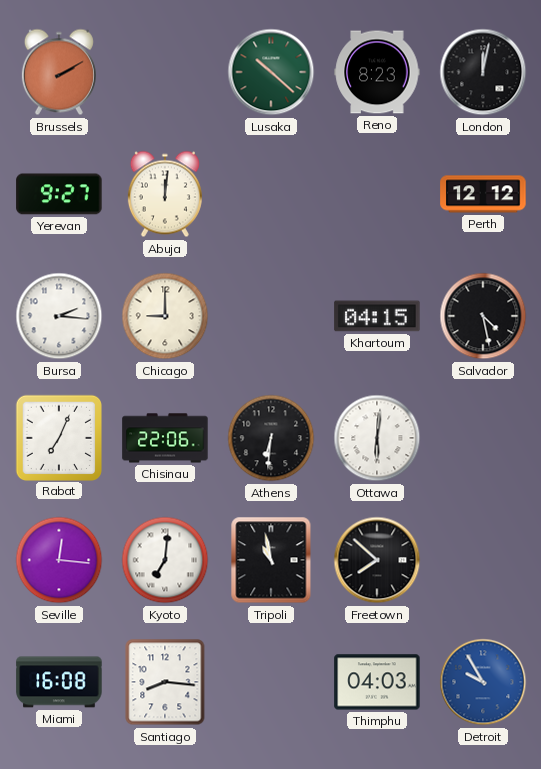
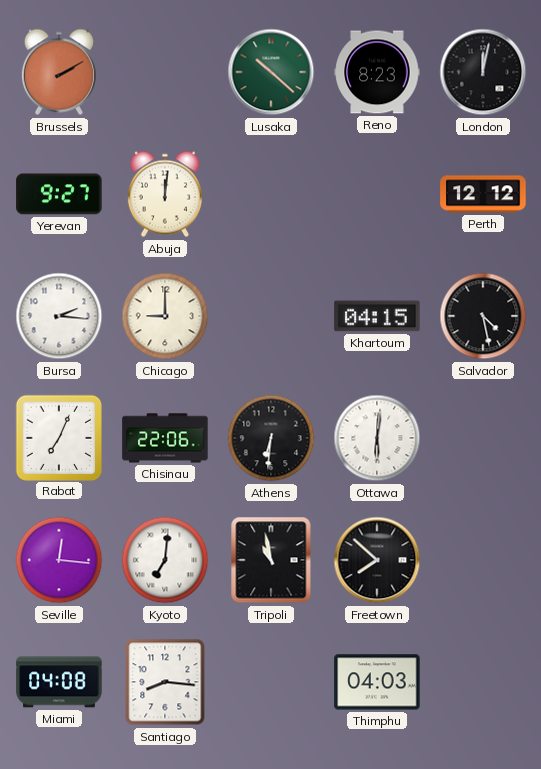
Miami: 16:08 -> 04:08 (59, 682)
Detroit: 9:55 -> none (483, 682)
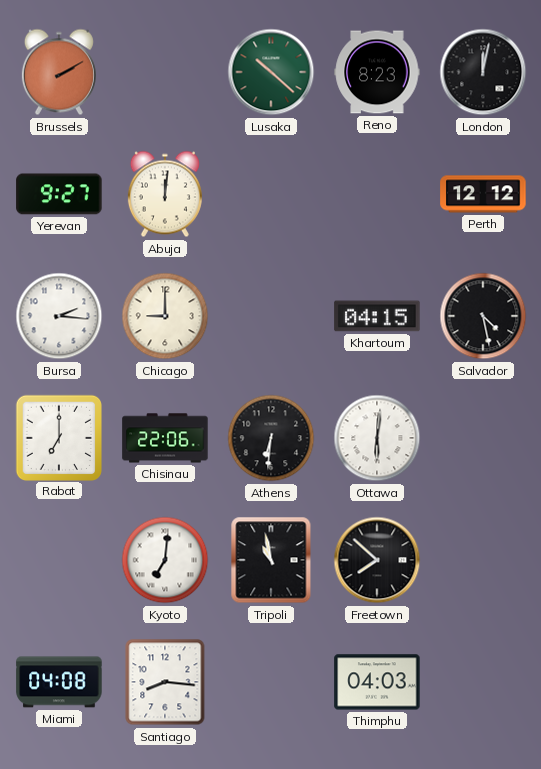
Rabat: 7:04 -> 7:00 (58, 437)
Seville: 12:16 -> none (59, 560)
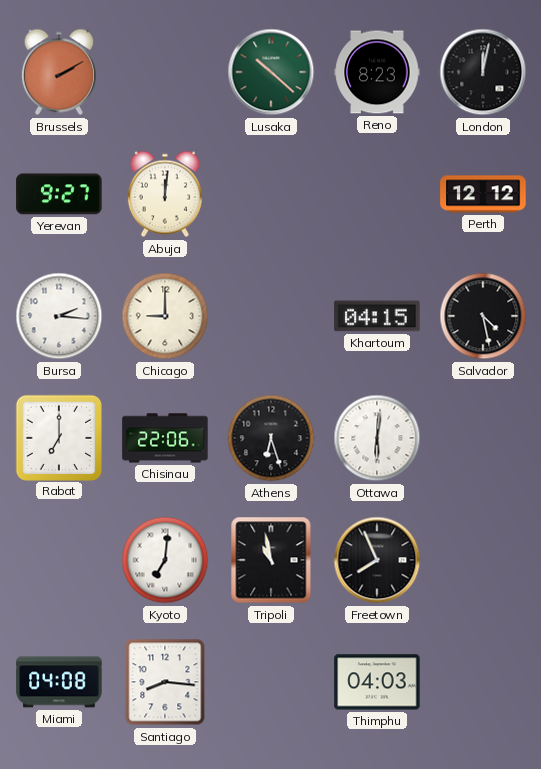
Athens: 6:31 -> 6:27 (271, 438)
Freetown: 7:52 -> 7:56 (377, 560)
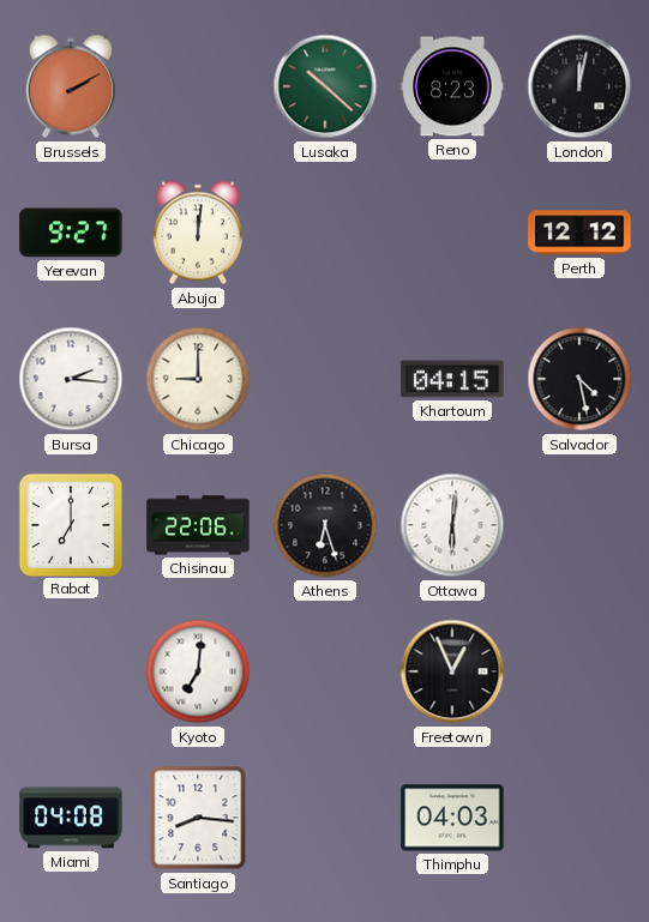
Tripoli: 10:58 -> none (271, 560)
Freetown: 7:56 -> 12:56 (452, 671)
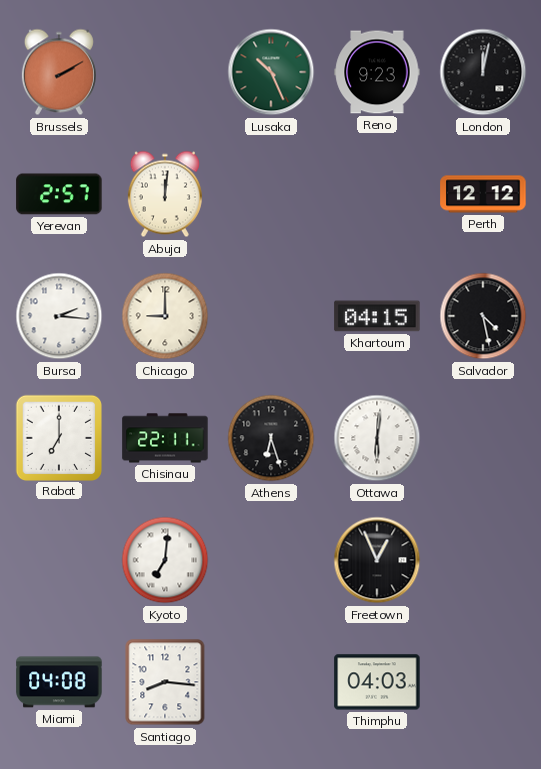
Lusaka: 10:22 -> 10:26 (271, 72)
Reno: 8:23 -> 9:23 (377, 72)
Yerevan: 9:27 -> 2:57 (59, 194)
Chisinau: 22:06 -> 22:11 (165, 438)
